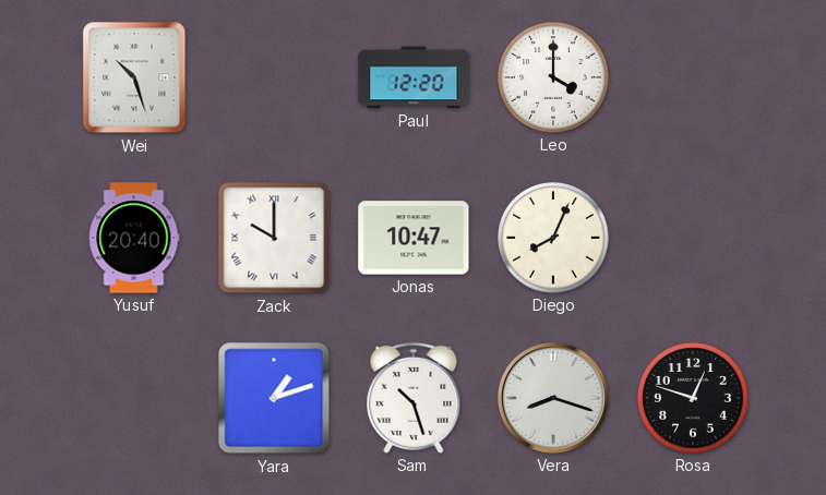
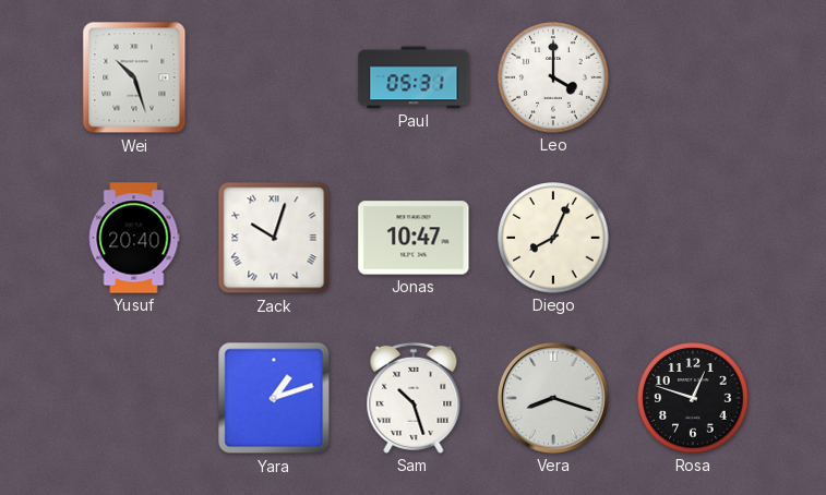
Paul: 12:20 -> 05:31 (414, 77)
Zack: 10:00 -> 10:03 (274, 238)
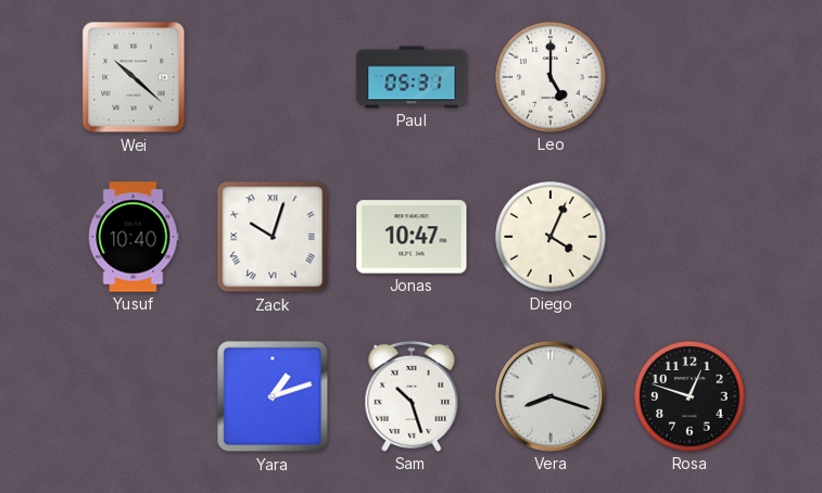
Wei: 10:27 -> 10:22 (134, 77)
Leo: 4:00 -> 5:00 (551, 77)
Yusuf: 20:40 -> 10:40 (134, 237)
Diego: 8:04 -> 4:04 (551, 237)
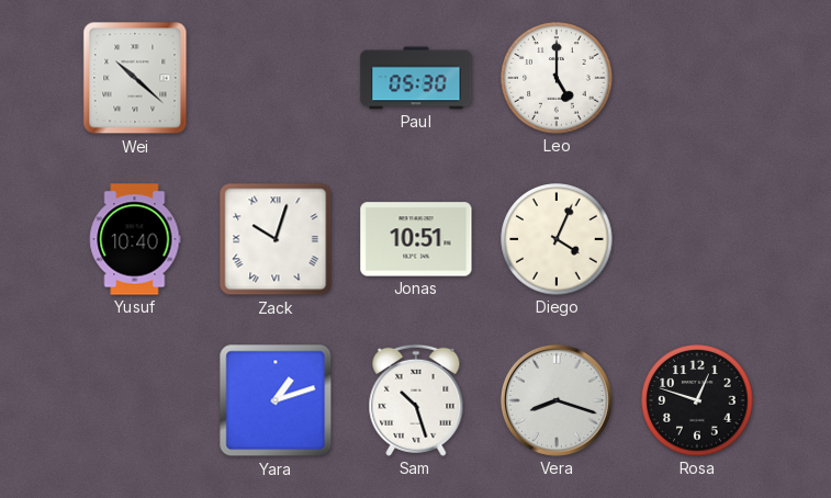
Paul: 05:31 -> 05:30 (416, 78)
Jonas: 10:47 -> 10:51 (416, 239)
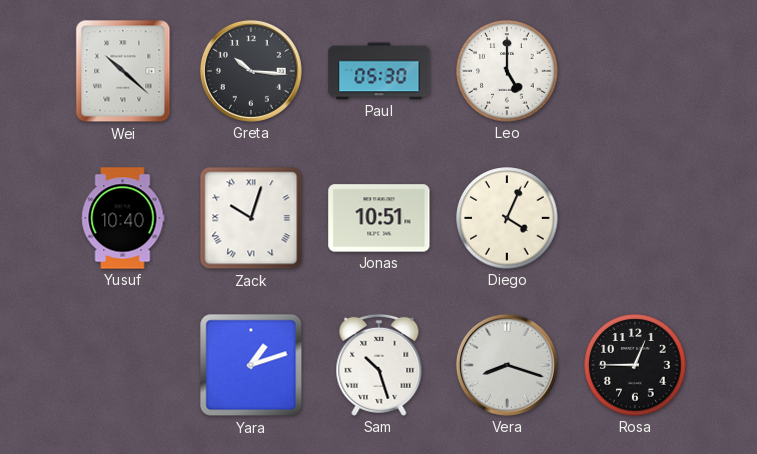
Greta: none -> 10:16 (251, 71)
Rosa: 12:48 -> 12:45 (635, 365)
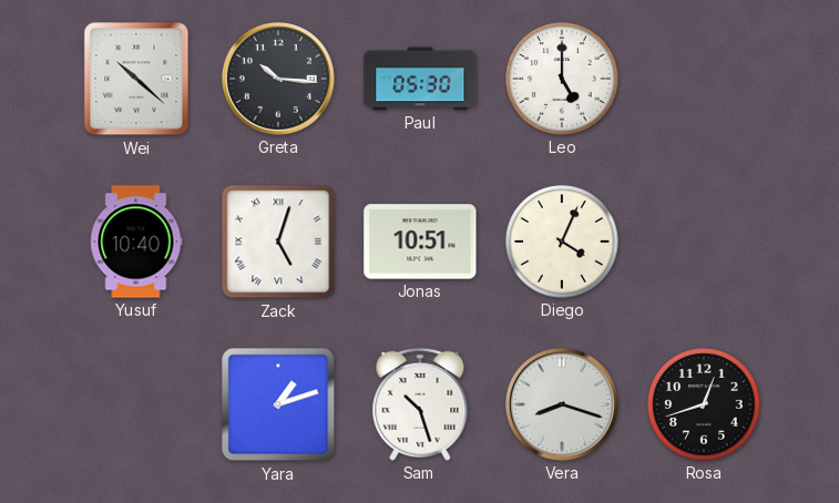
Zack: 10:03 -> 5:03 (278, 242)
Rosa: 12:45 -> 12:42 (704, 404)
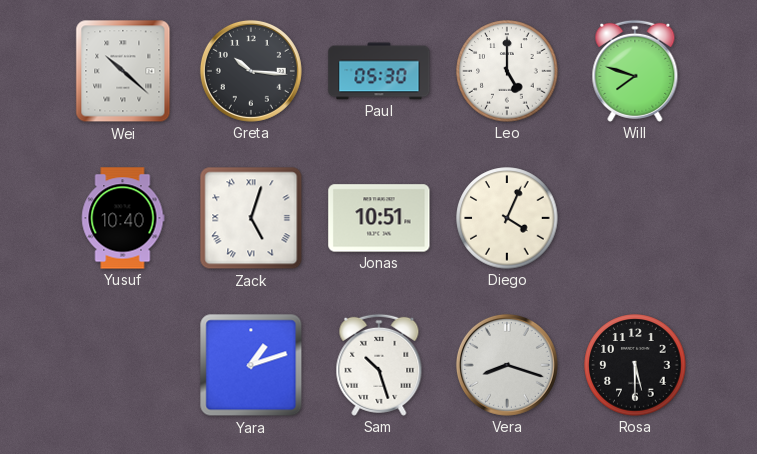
Will: none -> 7:48 (635, 71)
Rosa: 12:42 -> 5:30 (635, 365)
